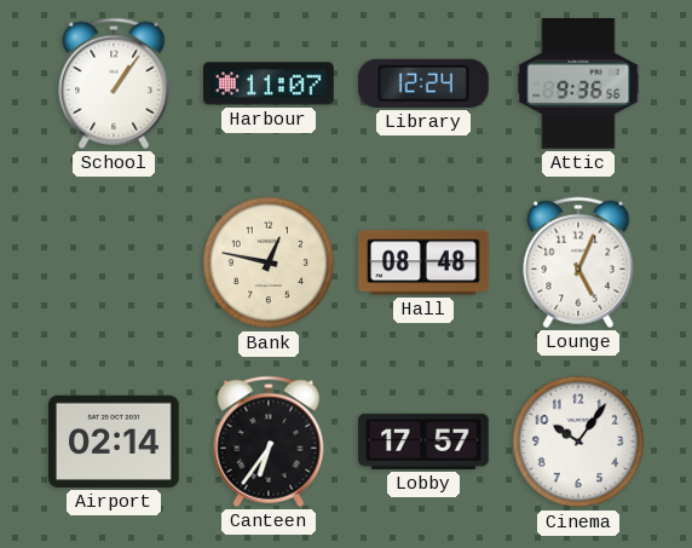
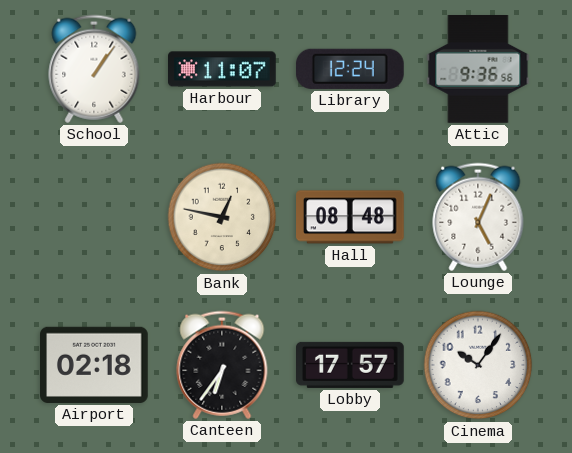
Airport: 02:14 -> 02:18 (95, 365)
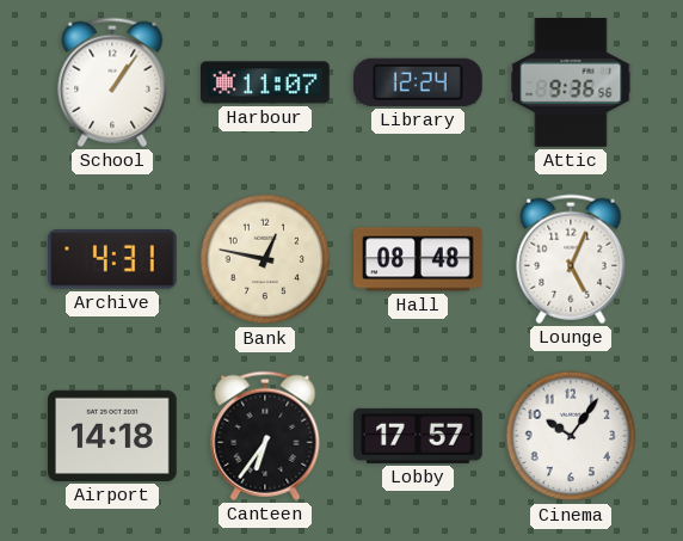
Archive: none -> 4:31 (112, 259)
Airport: 02:18 -> 14:18 (113, 436)
